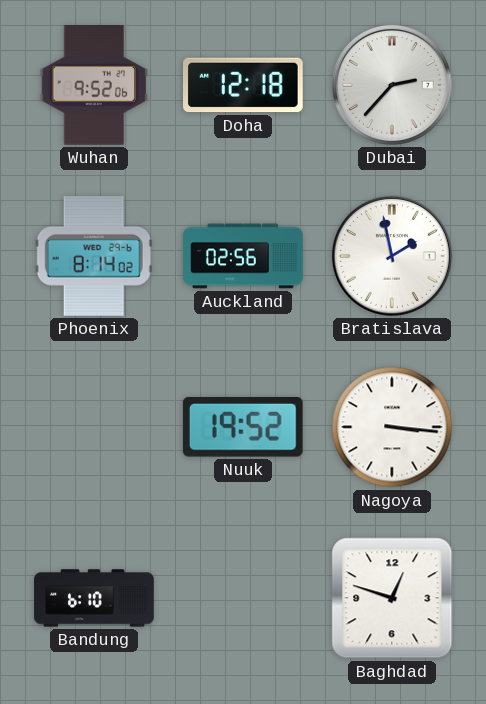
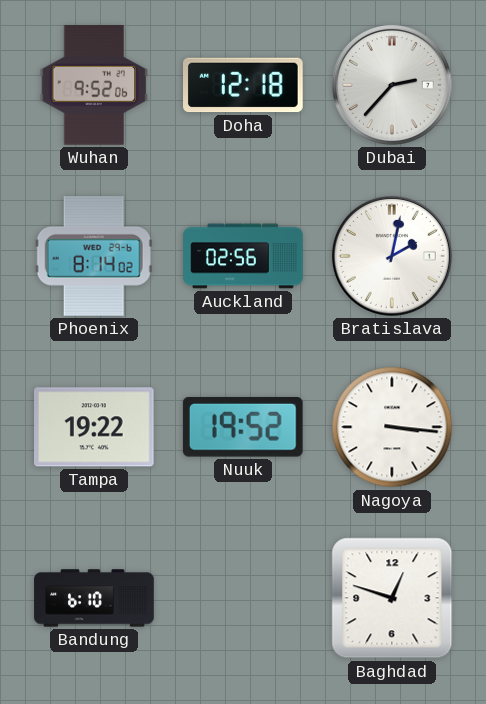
Bratislava: 1:58 -> 2:02 (392, 256)
Tampa: none -> 19:22 (95, 427)
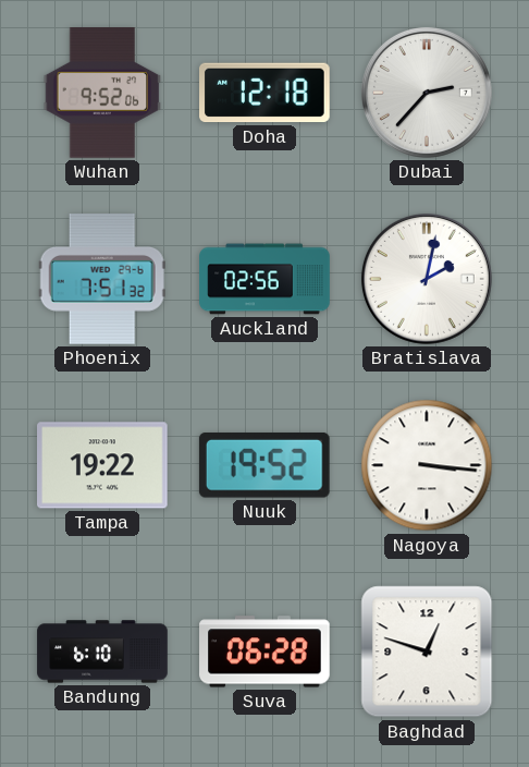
Phoenix: 8:14 -> 7:51 (102, 280)
Suva: none -> 06:28 (264, 652)
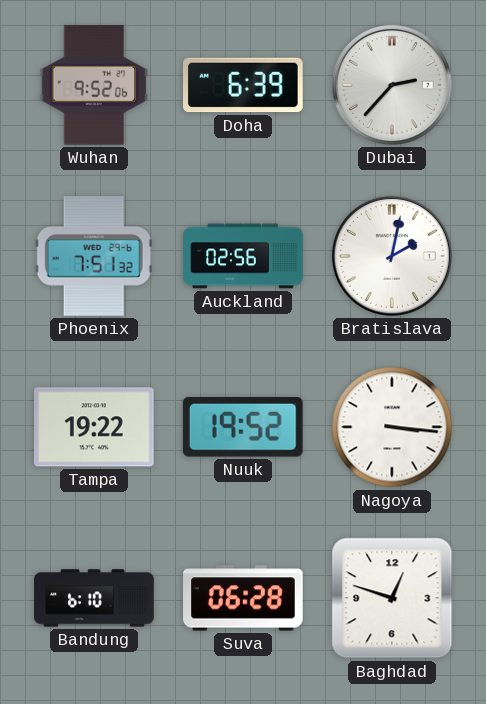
Doha: 12:18 -> 6:39 (244, 85)
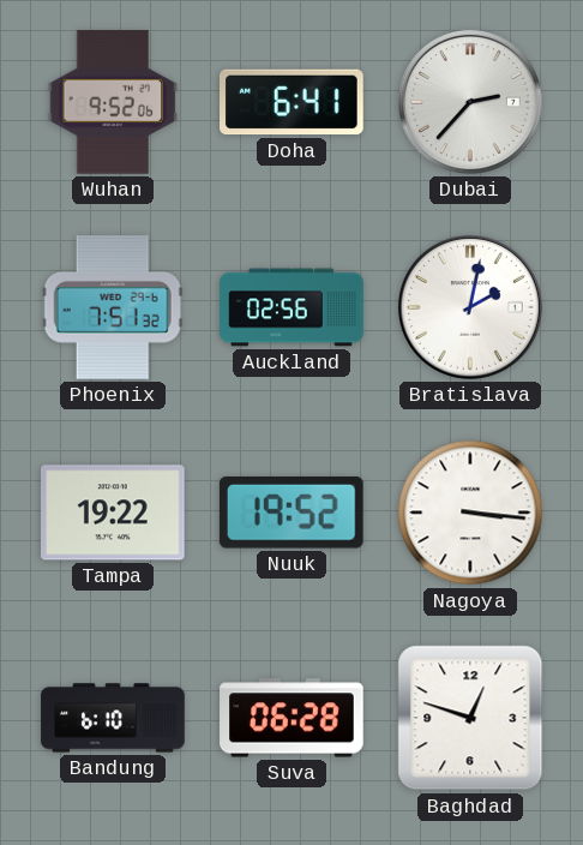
Doha: 6:39 -> 6:41 (293, 102)
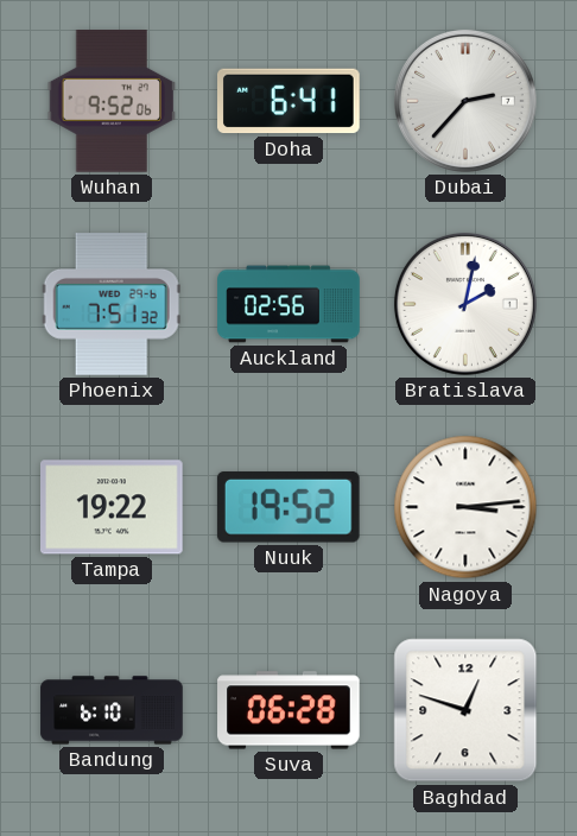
Nagoya: 3:16 -> 3:14 (465, 507)
